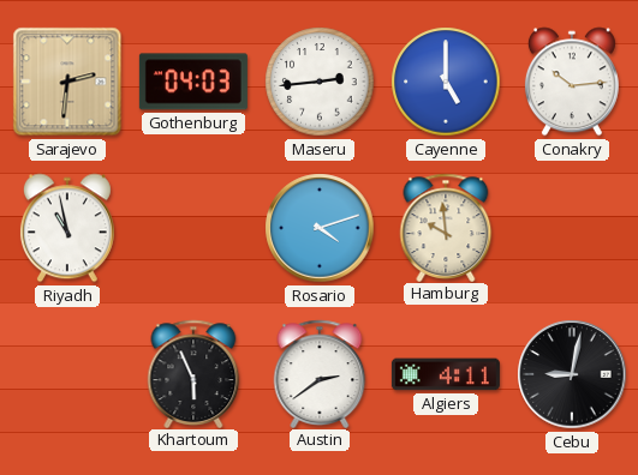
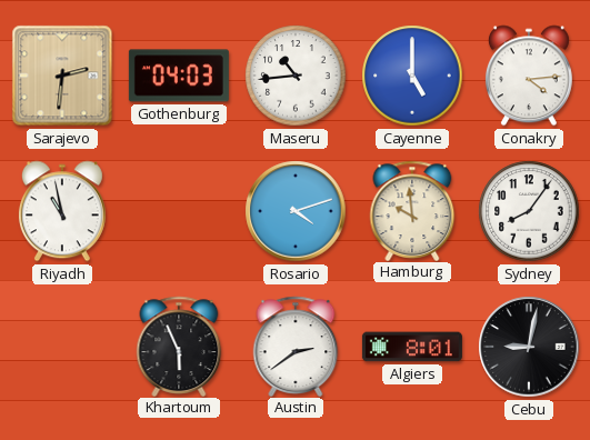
Maseru: 2:44 -> 10:44 (296, 76)
Conakry: 10:14 -> 4:14 (529, 76)
Sydney: none -> 8:06 (529, 211)
Algiers: 4:11 -> 8:01 (412, 347)
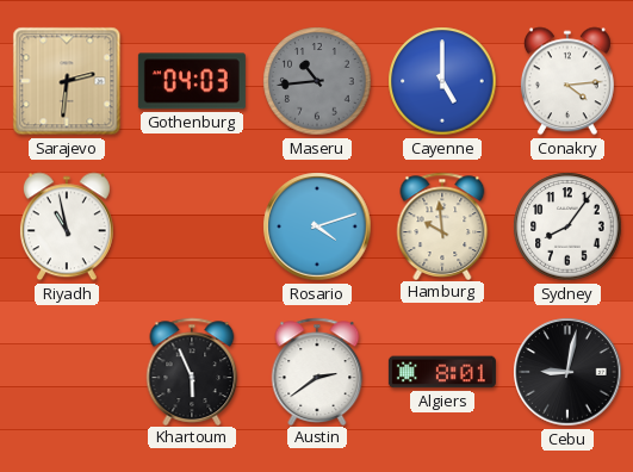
Maseru dial: white -> grey (317, 81)
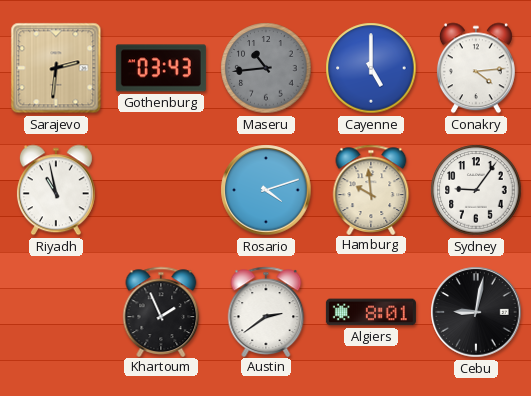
Gothenburg: 04:03 -> 03:43 (161, 68)
Sydney: 8:06 -> 9:06 (476, 190)
Khartoum: 5:56 -> 1:56 (161, 311)
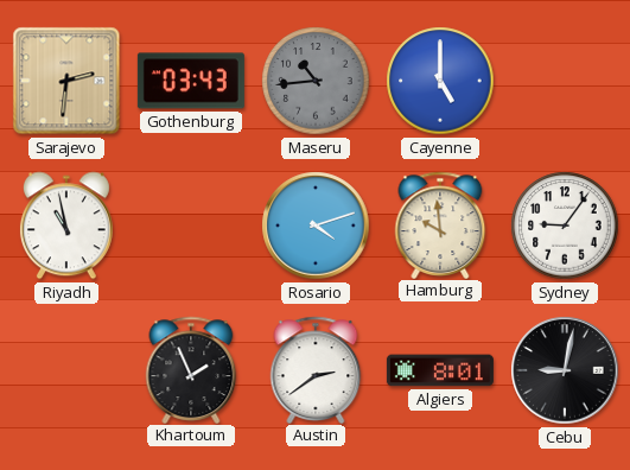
Conakry: 4:14 -> none (476, 68)
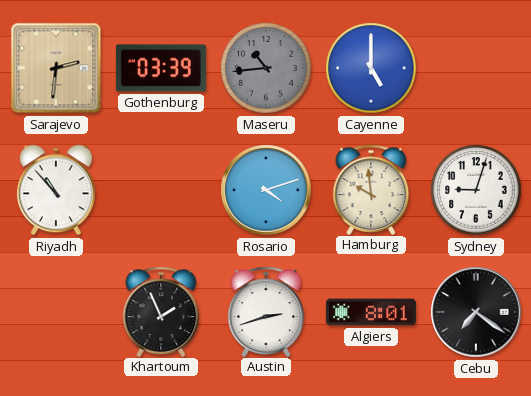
Gothenburg: 03:43 -> 03:39 (161, 68)
Riyadh: 10:58 -> 10:53 (56, 190)
Sydney: 9:06 -> 9:03 (476, 190)
Austin: 2:39 -> 2:42 (266, 311)
Cebu: 9:02 -> 7:21 (476, 312)
